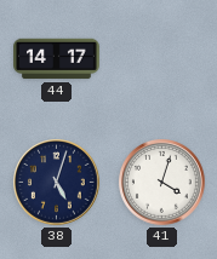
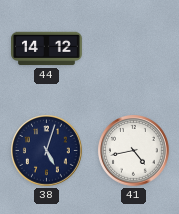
44: 14:17 -> 14:12 (47, 49)
41: 4:03 -> 4:43 (134, 151)
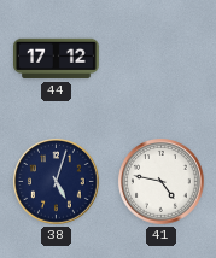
44: 14:12 -> 17:12 (57, 59)
41: 4:43 -> 4:47 (162, 182)
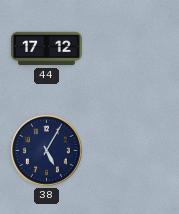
38: 5:03 -> 5:05 (47, 151)
41: 4:47 -> none (162, 182)
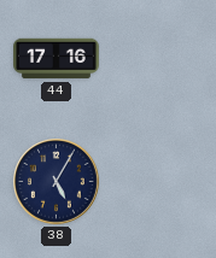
44: 17:12 -> 17:16 (57, 59)
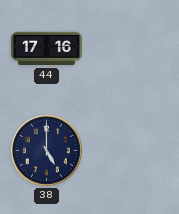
38: 5:05 -> 5:00 (47, 151)
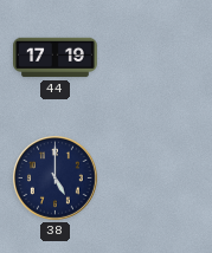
44: 17:16 -> 17:19 (56, 58)
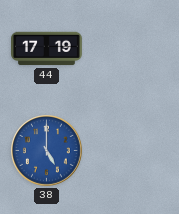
38 dial: navy -> blue (47, 151)
